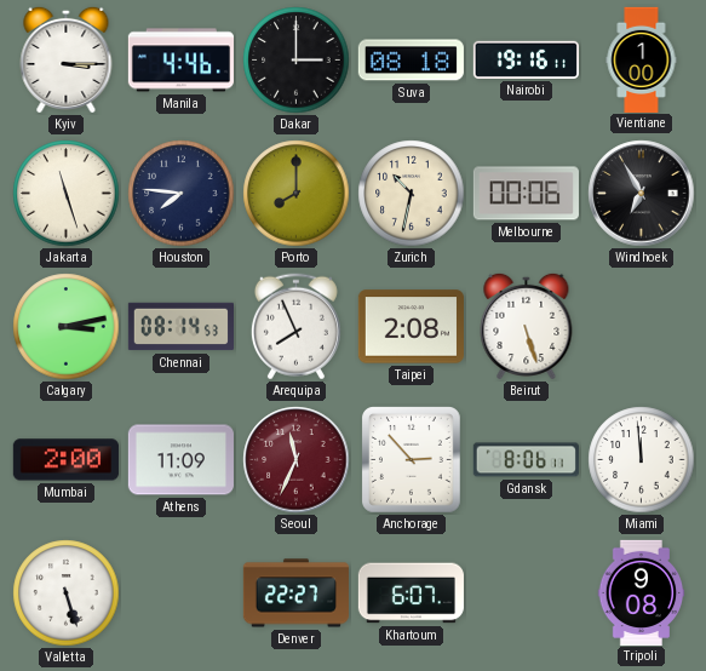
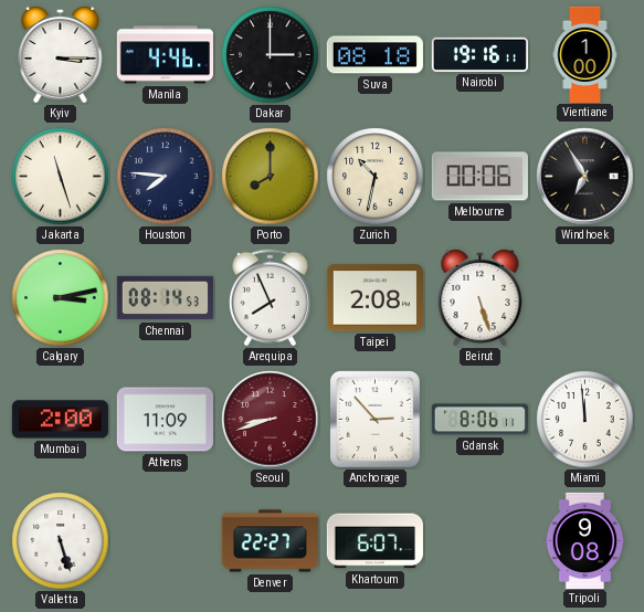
Seoul: 11:34 -> 8:42 (271, 420)
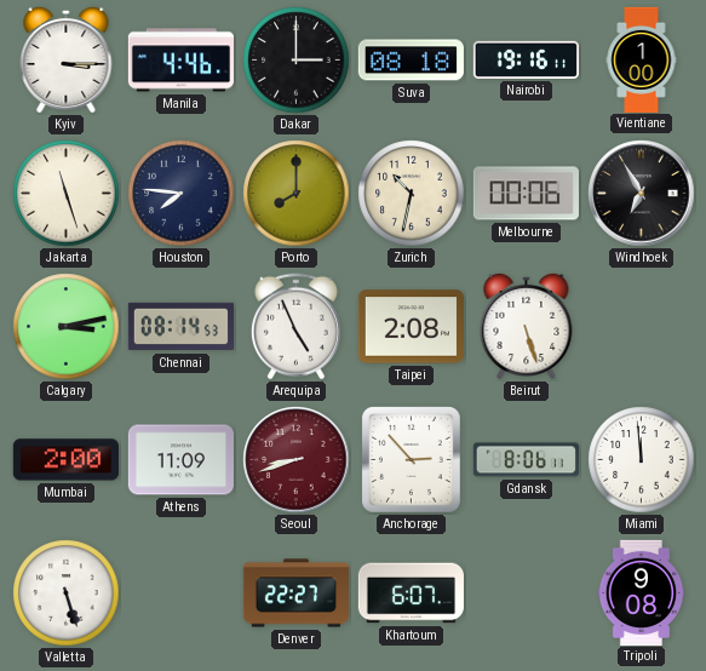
Arequipa: 7:56 -> 4:56 (295, 327)
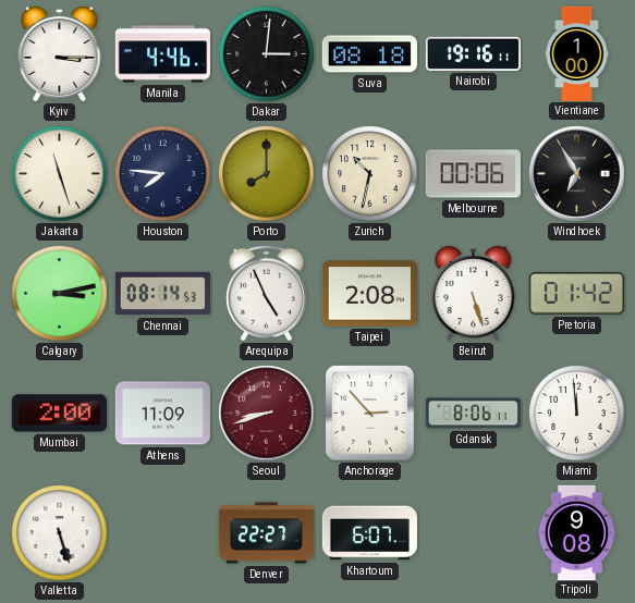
Dakar: 3:00 -> 3:01 (267, 54)
Pretoria: none -> 01:42 (576, 294)
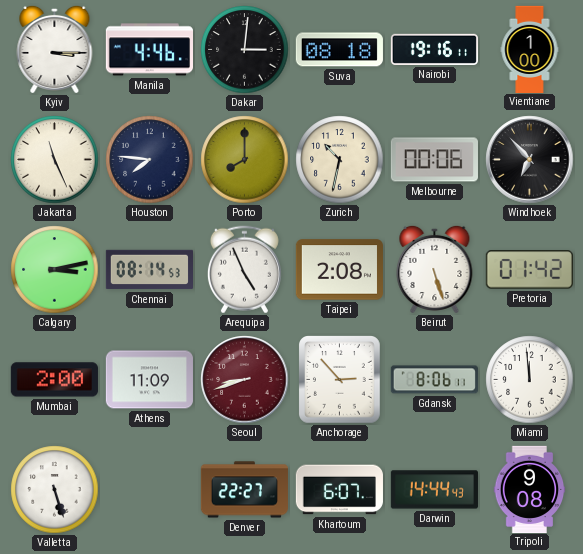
Jakarta: 11:27 -> 11:26 (55, 160)
Windhoek: 6:55 -> 6:53 (530, 160)
Darwin: none -> 14:44 (434, 490)
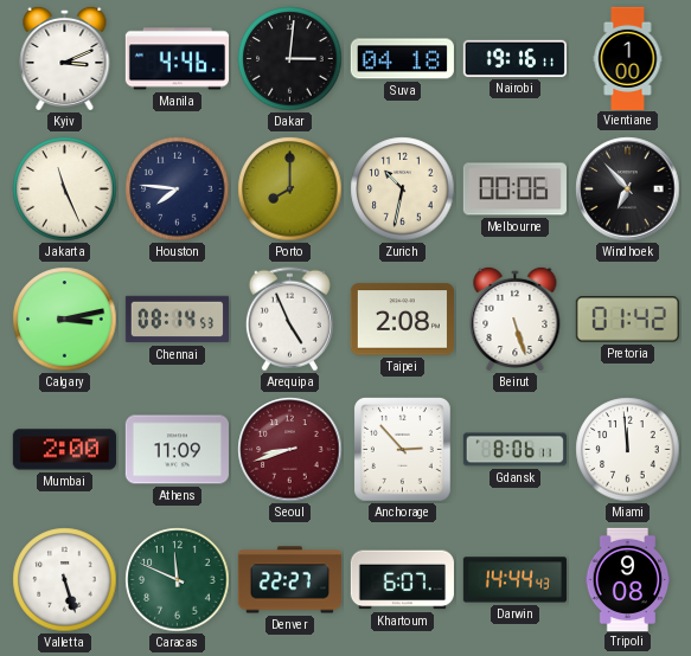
Kyiv: 3:15 -> 3:11 (65, 58)
Suva: 08:18 -> 04:18 (402, 59)
Caracas: none -> 11:49 (178, 580)
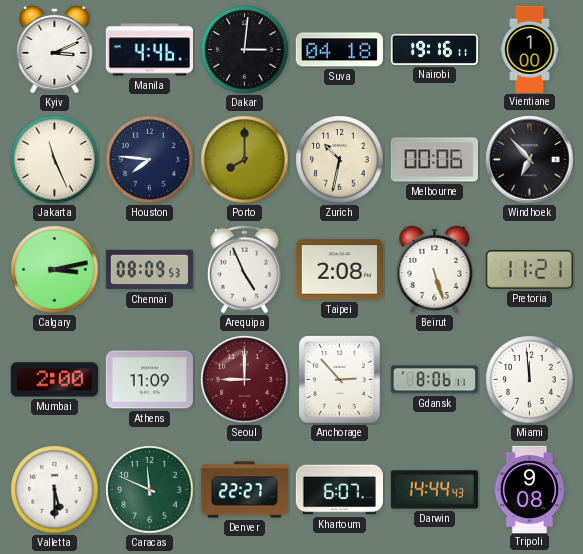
Chennai: 08:14 -> 08:09 (149, 270)
Pretoria: 01:42 -> 11:21 (529, 270)
Seoul: 8:42 -> 9:00 (245, 380)
Valletta: 5:27 -> 5:30 (55, 490)
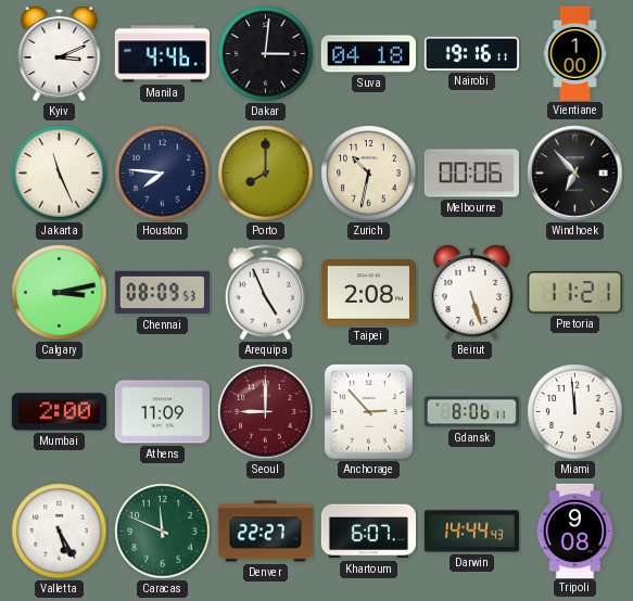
Valletta: 5:30 -> 5:25 (60, 532)
